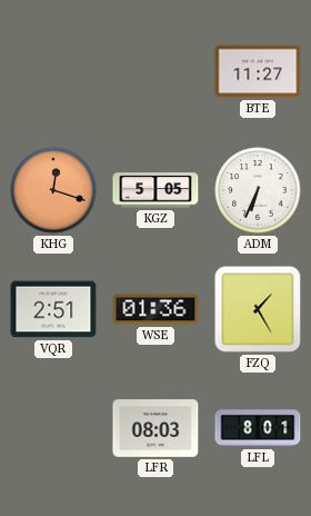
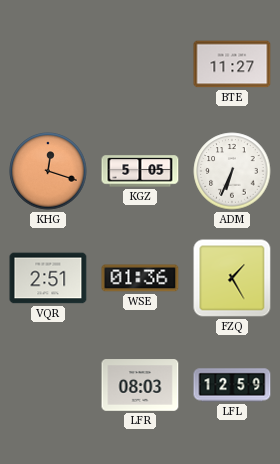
LFL: 8:01 -> 12:59 (232, 385)
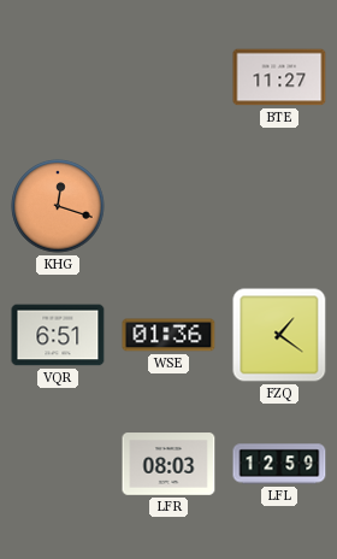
KGZ: 5:05 -> none (140, 171)
ADM: 6:34 -> none (232, 171)
VQR: 2:51 -> 6:51 (58, 335)
FZQ: 1:25 -> 1:21 (279, 335)
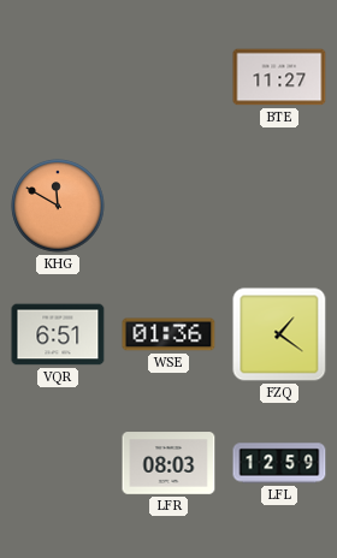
KHG: 12:18 -> 11:50 (58, 206)
